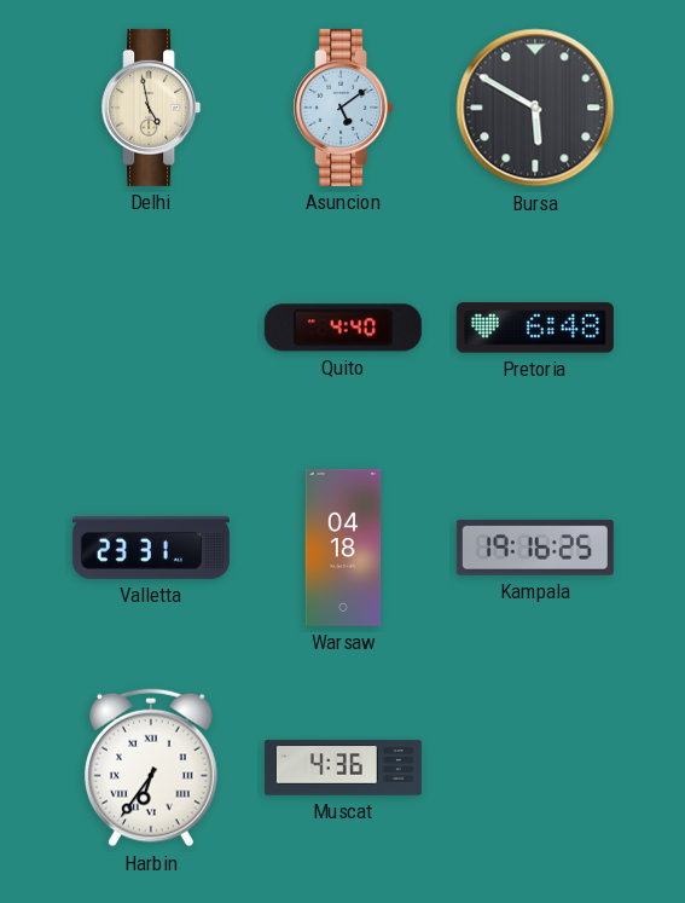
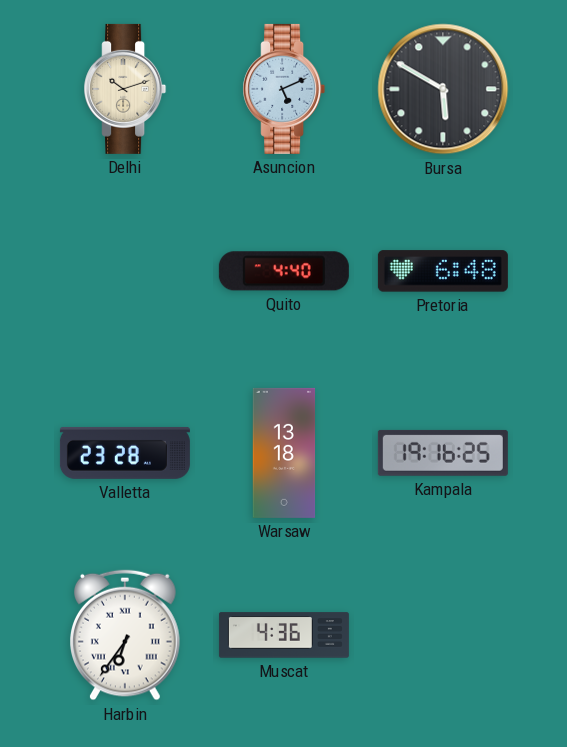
Delhi: 4:58 -> 10:12 (125, 89)
Asuncion: 5:09 -> 5:11 (284, 89)
Valletta: 23:31 -> 23:28 (125, 453)
Warsaw: 04:18 -> 13:18 (284, 453)
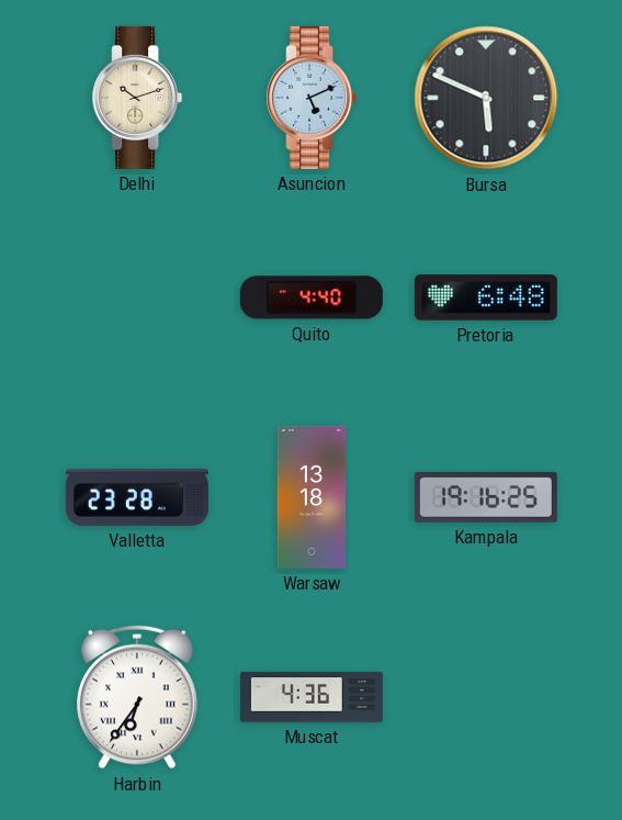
Bursa: 5:50 -> 5:49 (486, 98)
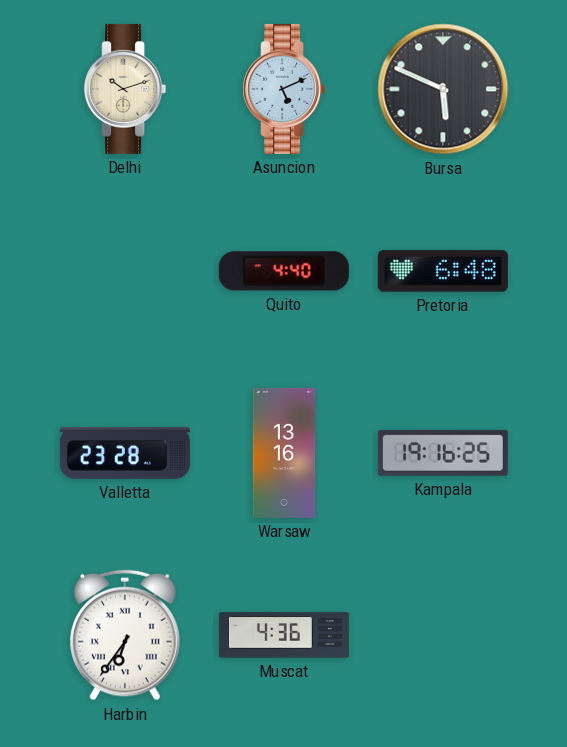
Warsaw: 13:18 -> 13:16 (284, 453)
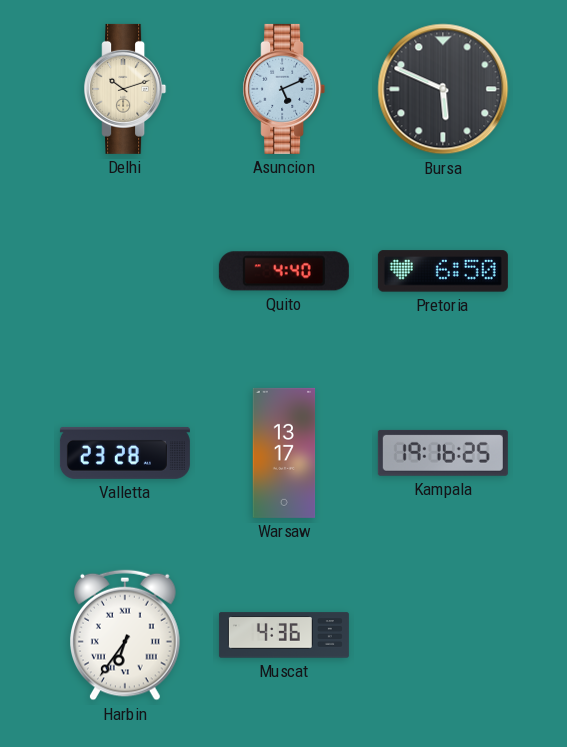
Pretoria: 6:48 -> 6:50 (443, 271)
Warsaw: 13:16 -> 13:17 (284, 453)
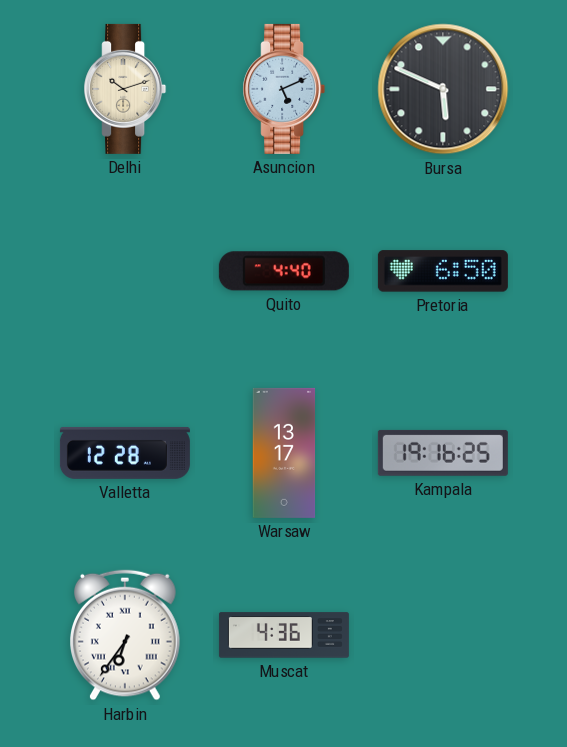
Valletta: 23:28 -> 12:28 (125, 453)
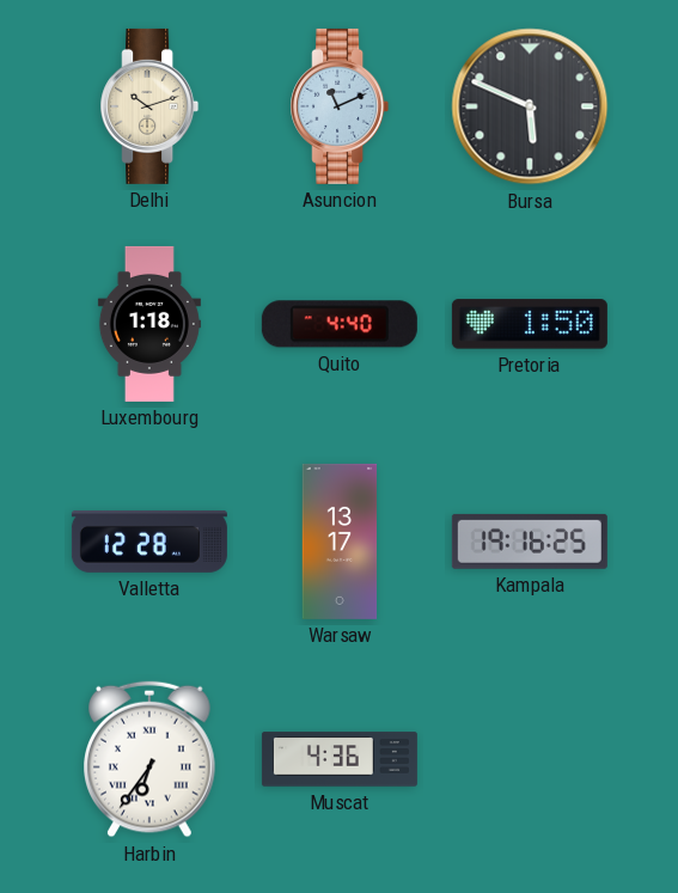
Asuncion: 5:11 -> 11:11 (340, 106)
Luxembourg: none -> 1:18 (149, 324)
Pretoria: 6:50 -> 1:50 (530, 324)
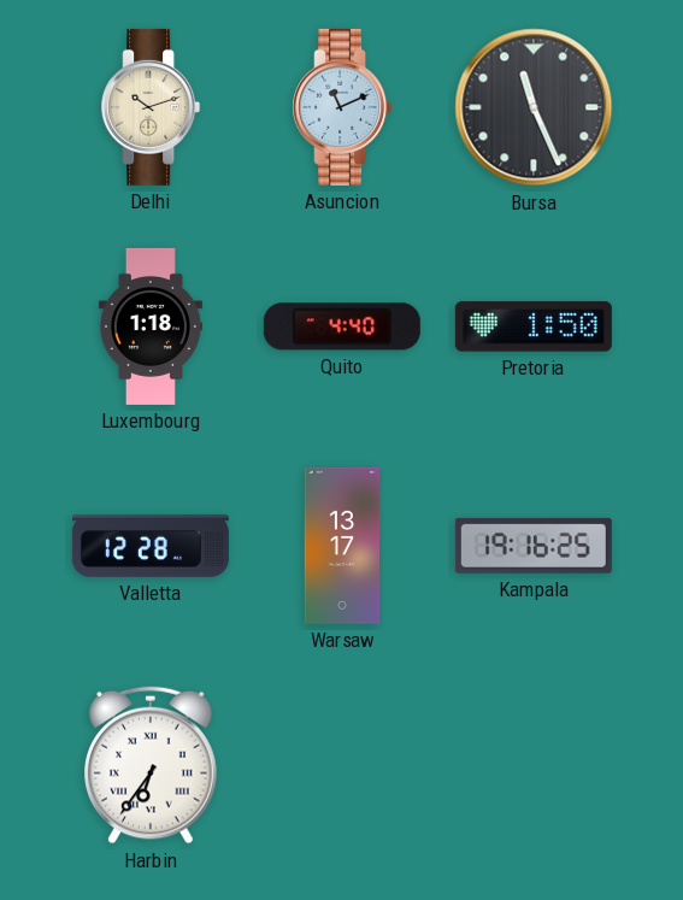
Bursa: 5:49 -> 11:26 (534, 107)
Muscat: 4:36 -> none (340, 759)
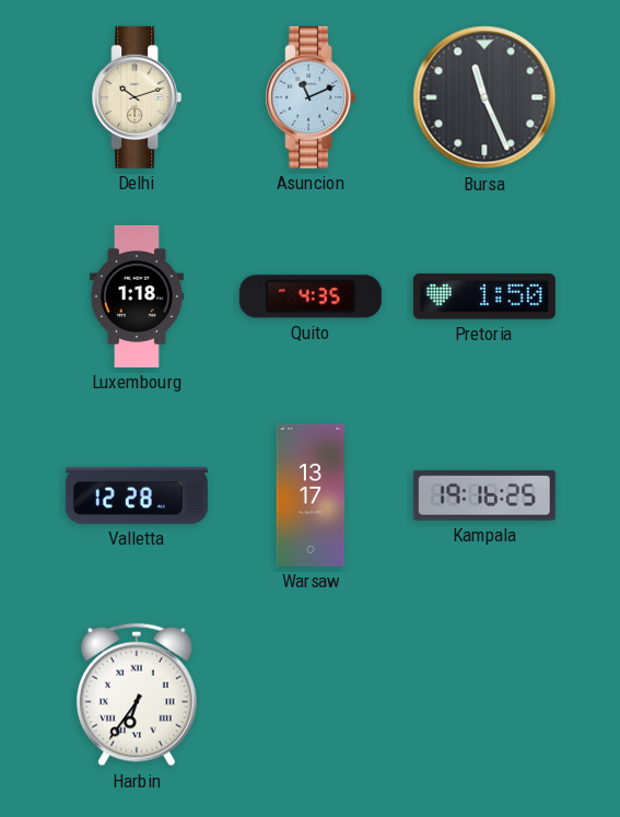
Quito: 4:40 -> 4:35 (311, 296)
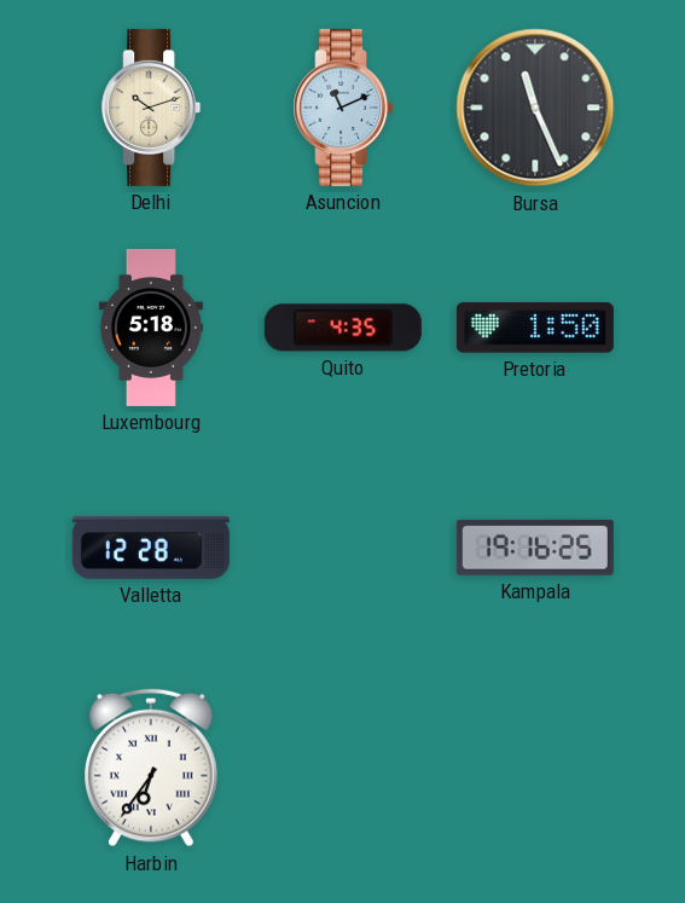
Luxembourg: 1:18 -> 5:18 (151, 328)
Warsaw: 13:17 -> none (311, 495)
